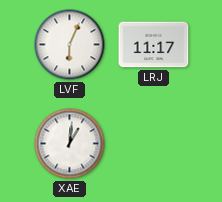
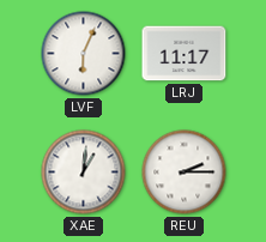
REU: none -> 2:15 (185, 173)
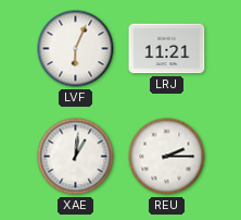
LRJ: 11:17 -> 11:21 (167, 49)
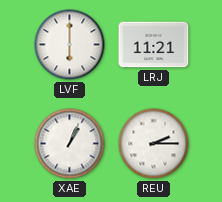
LVF: 6:04 -> 6:00 (70, 45)
XAE: 1:01 -> 1:04 (70, 144)
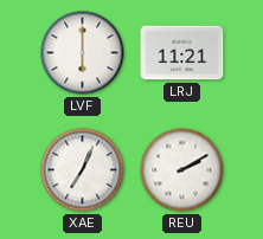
XAE: 1:04 -> 7:04 (83, 170)
REU: 2:15 -> 2:10 (182, 170)
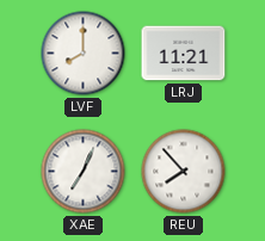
LVF: 6:00 -> 8:00 (84, 54)
REU: 2:10 -> 7:53 (184, 172)
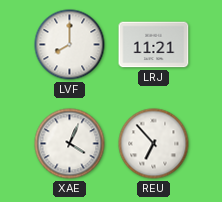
XAE: 7:04 -> 4:04 (70, 144)
REU: 7:53 -> 6:53 (154, 144)
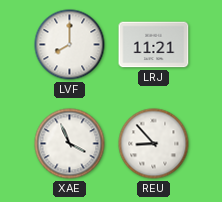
XAE: 4:04 -> 3:56 (70, 144)
REU: 6:53 -> 8:53 (154, 144)
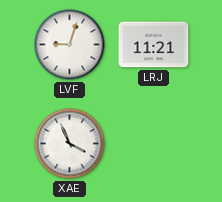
LVF: 8:00 -> 9:03 (70, 45)
REU: 8:53 -> none (154, 144)
